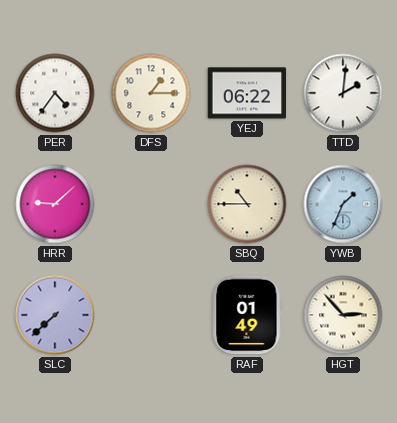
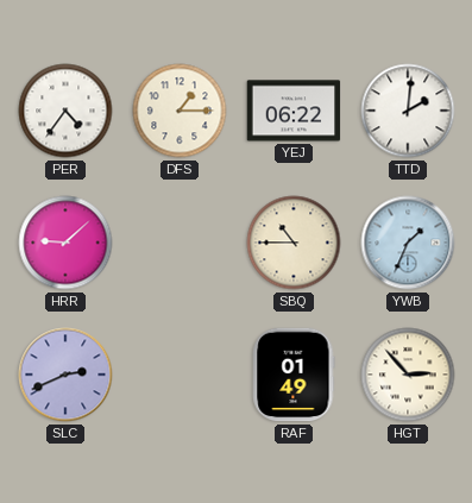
SLC: 7:38 -> 2:41 (65, 375)
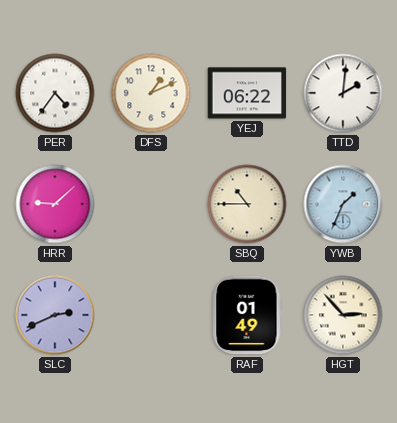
DFS: 1:15 -> 1:11 (151, 93)
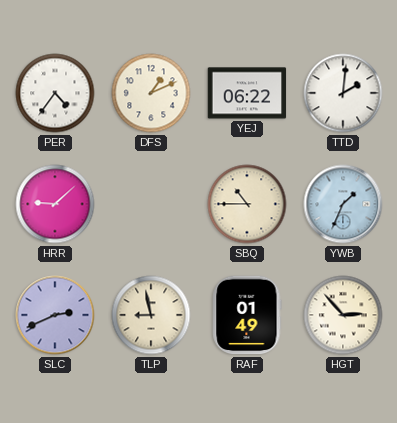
TLP: none -> 8:58 (151, 315)
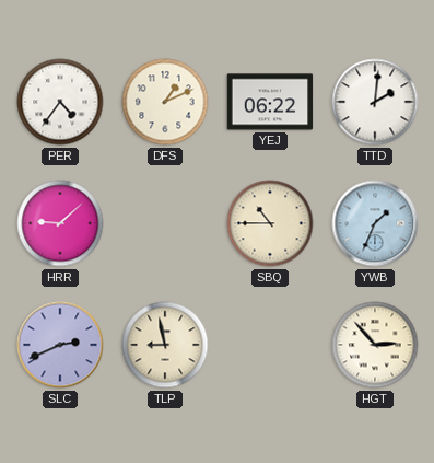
RAF: 01:49 -> none (247, 315)
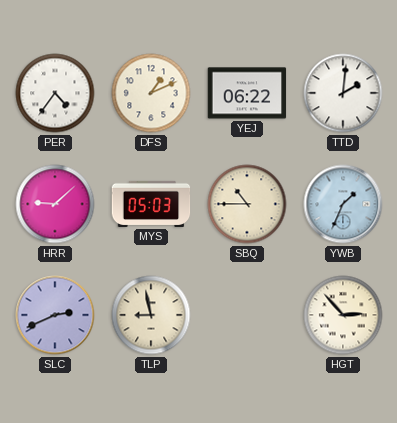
MYS: none -> 05:03 (151, 204)
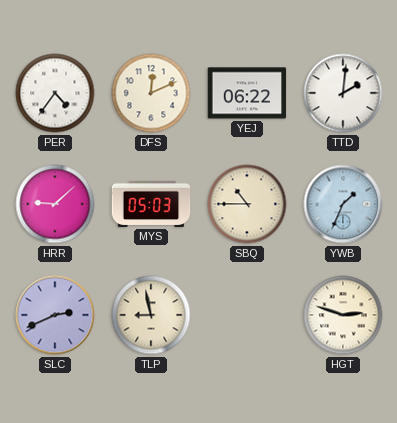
DFS: 1:11 -> 12:11 (151, 93)
HGT: 2:53 -> 2:48 (343, 315)
